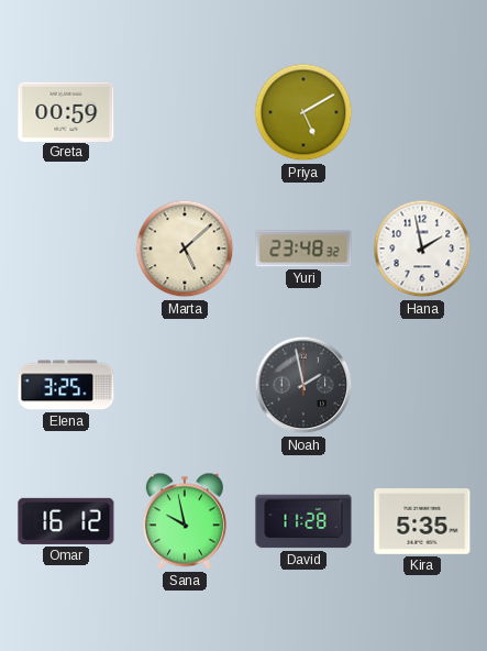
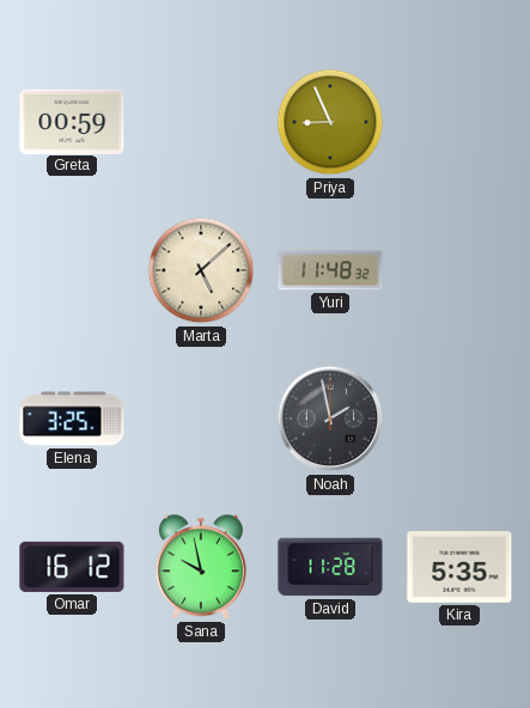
Priya: 5:10 -> 8:56 (330, 122)
Yuri: 23:48 -> 11:48 (330, 270)
Hana: 1:58 -> none (422, 249)
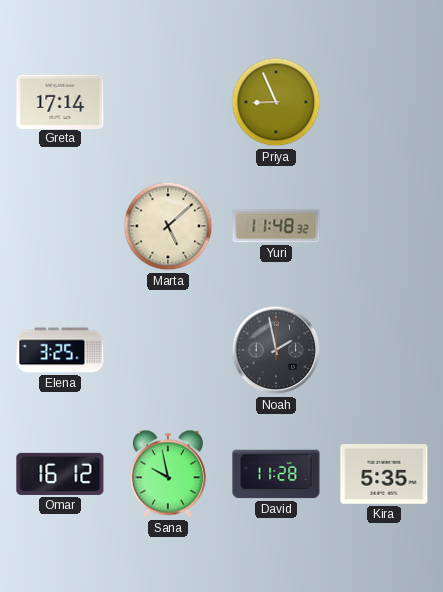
Greta: 00:59 -> 17:14 (60, 101)
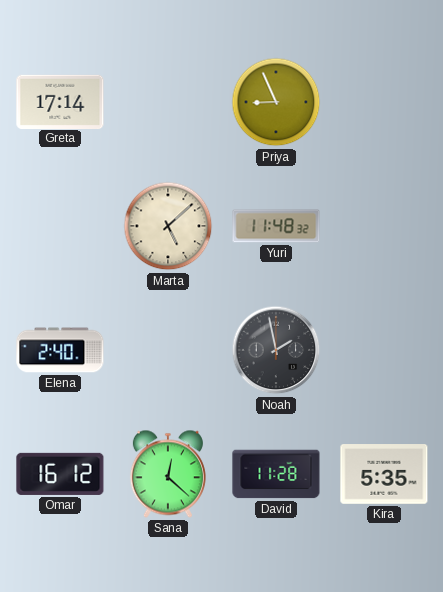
Elena: 3:25 -> 2:40 (60, 350)
Sana: 9:58 -> 12:22 (168, 474)
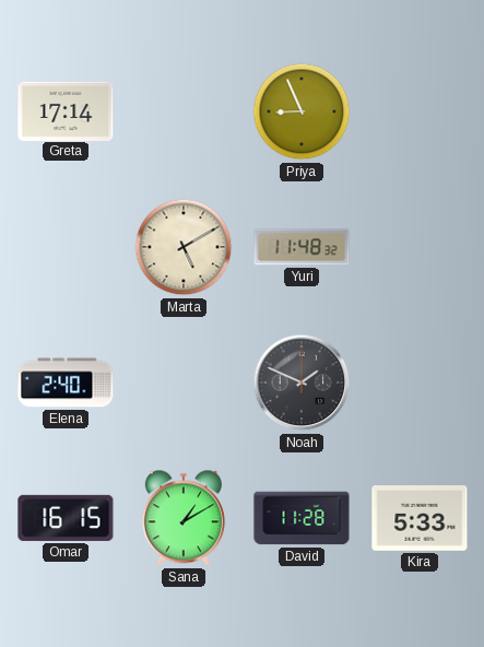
Marta: 5:08 -> 5:10 (184, 247)
Noah: 1:58 -> 1:49 (302, 383)
Omar: 16:12 -> 16:15 (66, 518)
Sana: 12:22 -> 1:10 (184, 518)
Kira: 5:35 -> 5:33 (420, 518)
